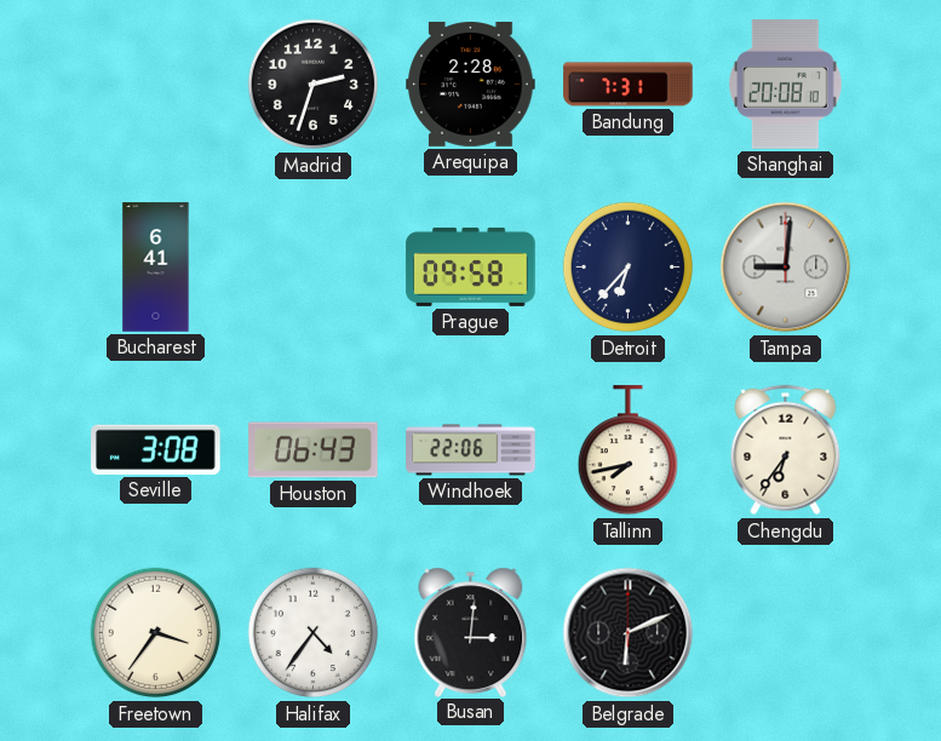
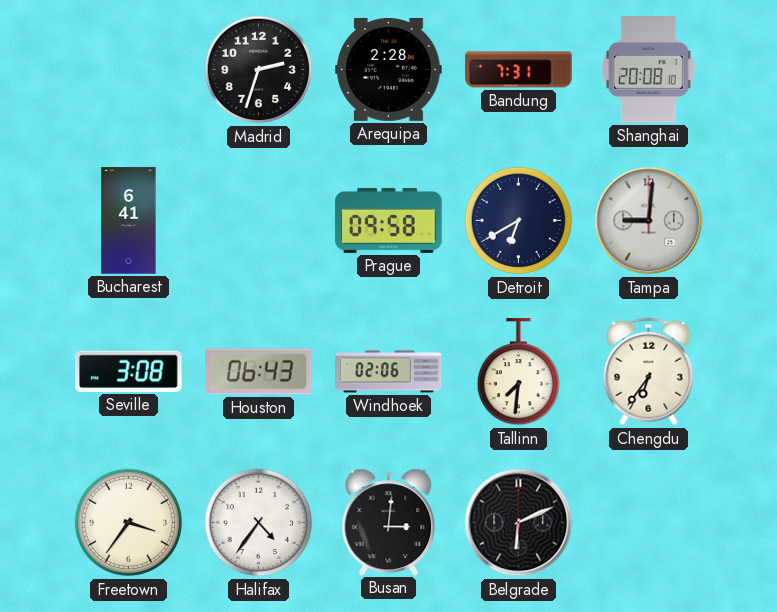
Detroit: 6:37 -> 6:40 (519, 221)
Windhoek: 22:06 -> 02:06 (389, 372)
Tallinn: 7:43 -> 7:31 (518, 372)
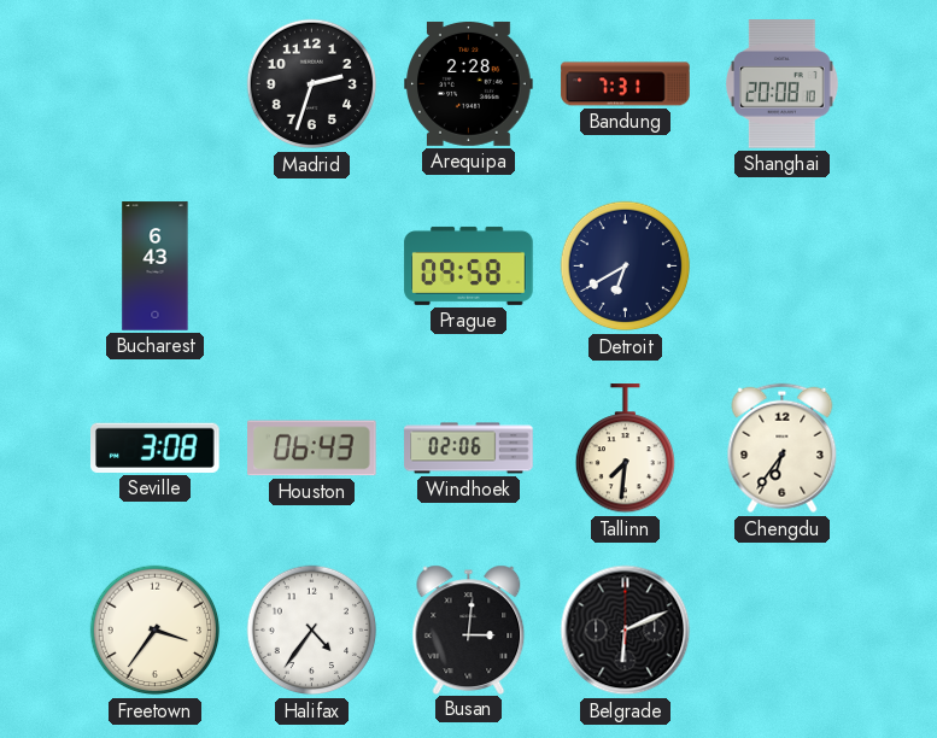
Bucharest: 6:41 -> 6:43 (156, 266)
Tampa: 9:01 -> none (649, 221)
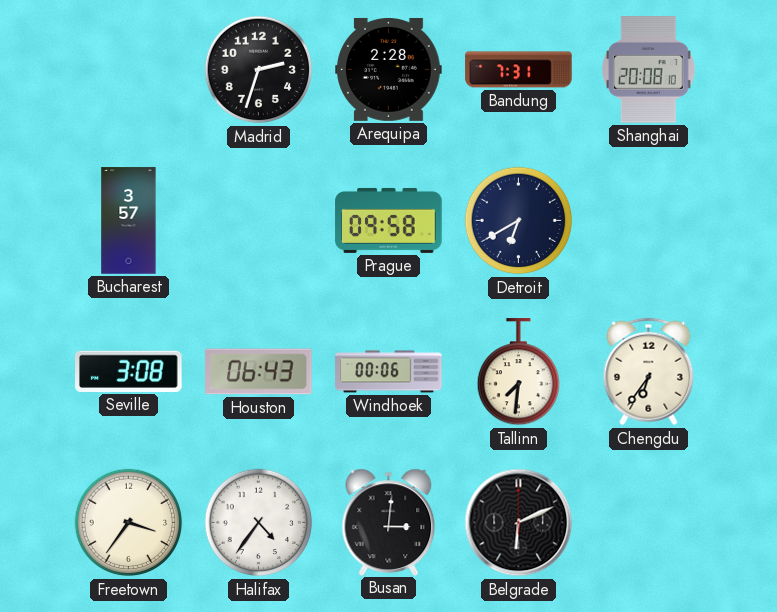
Bucharest: 6:43 -> 3:57 (129, 221)
Windhoek: 02:06 -> 00:06 (389, 372)
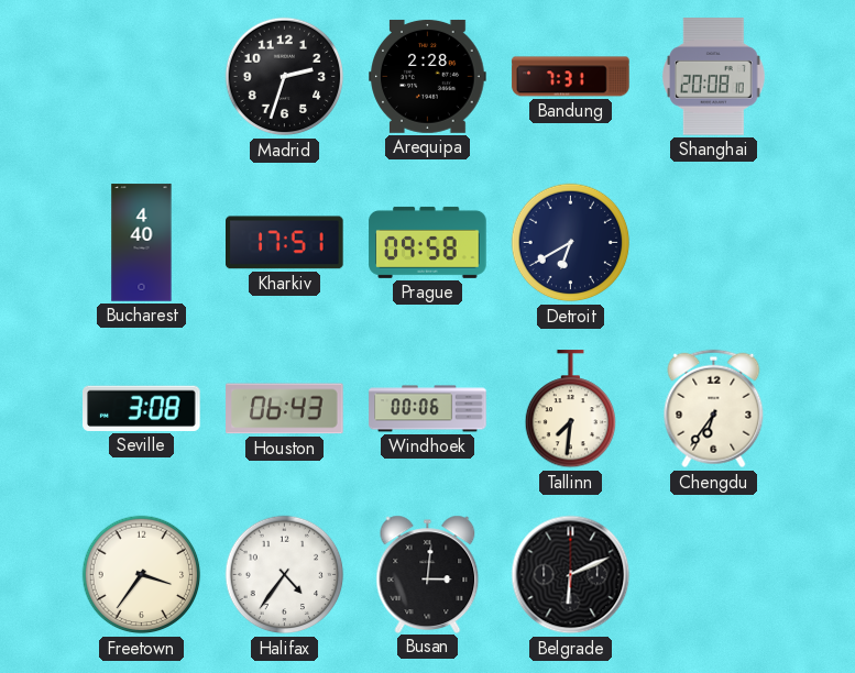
Bucharest: 3:57 -> 4:40 (142, 243)
Kharkiv: none -> 17:51 (285, 243)
